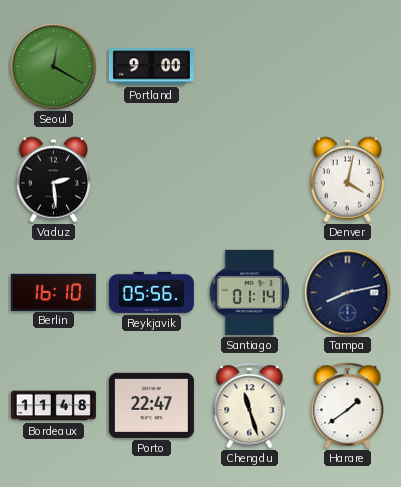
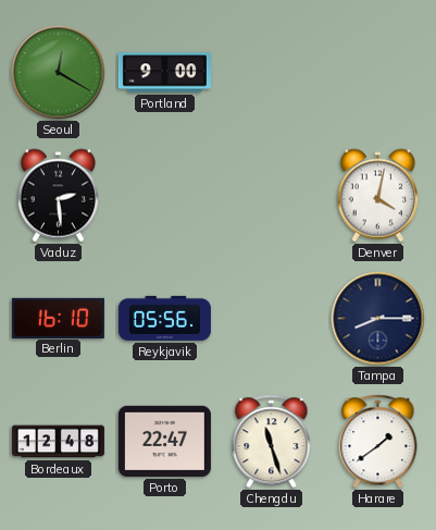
Santiago: 01:14 -> none (249, 292)
Tampa: 8:13 -> 8:15 (378, 319)
Bordeaux: 11:48 -> 12:48 (58, 442)
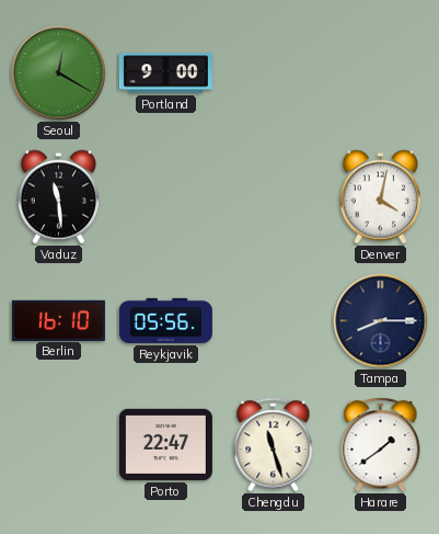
Vaduz: 2:29 -> 11:29 (58, 197)
Bordeaux: 12:48 -> none (58, 442)
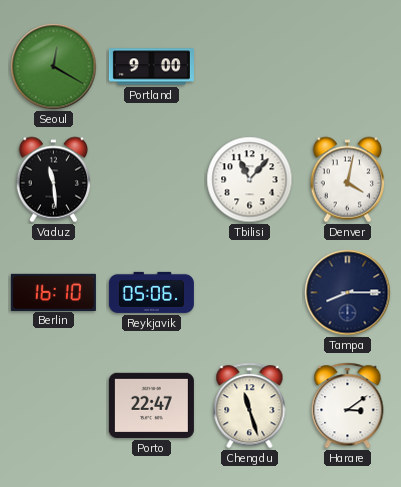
Tbilisi: none -> 11:07 (250, 180)
Reykjavik: 05:56 -> 05:06 (151, 292)
Harare: 1:39 -> 3:09 (348, 406)
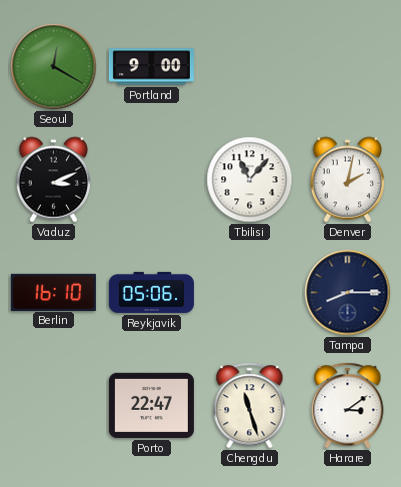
Vaduz: 11:29 -> 3:11 (53, 180)
Denver: 4:02 -> 2:02 (347, 180)
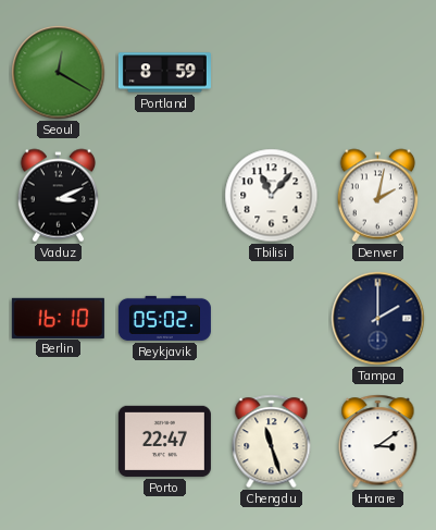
Portland: 9:00 -> 8:59 (164, 73)
Reykjavik: 05:06 -> 05:02 (164, 318)
Tampa: 8:15 -> 2:00 (378, 319)
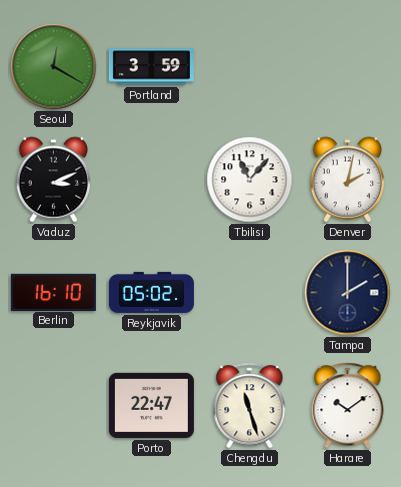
Portland: 8:59 -> 3:59 (151, 67)
Harare: 3:09 -> 10:09 (348, 406)
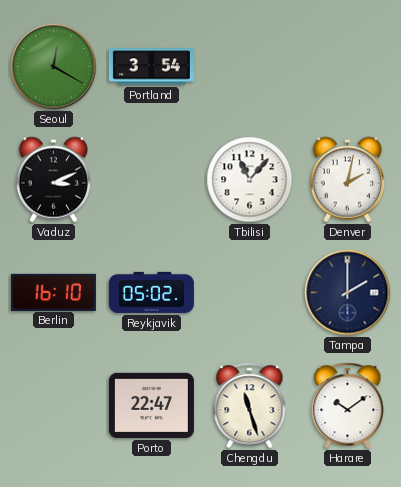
Portland: 3:59 -> 3:54 (151, 67)
